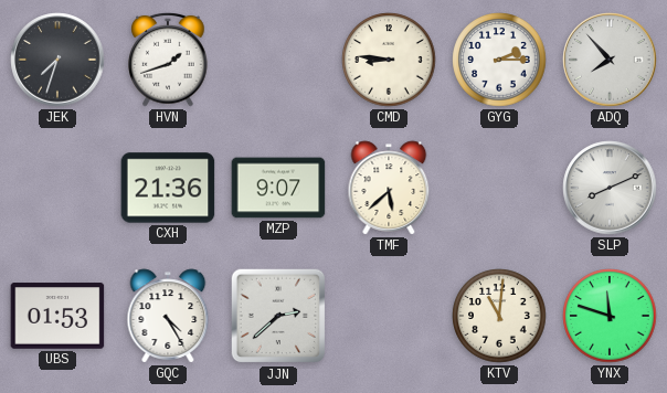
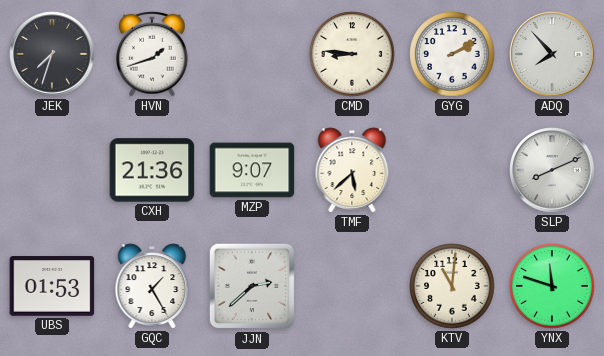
GYG: 2:15 -> 2:10 (452, 54)
GQC: 4:25 -> 1:25 (152, 286)
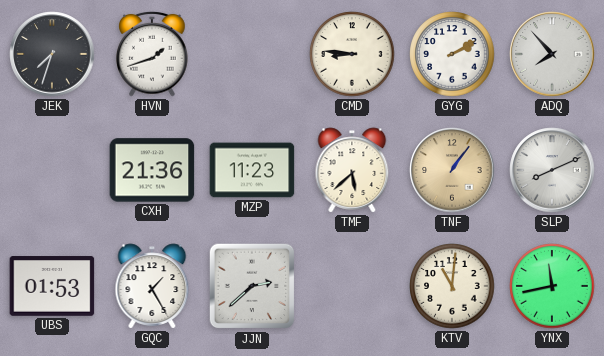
MZP: 9:07 -> 11:23 (252, 170)
TNF: none -> 1:06 (452, 170)
YNX: 11:48 -> 11:43 (552, 286)
